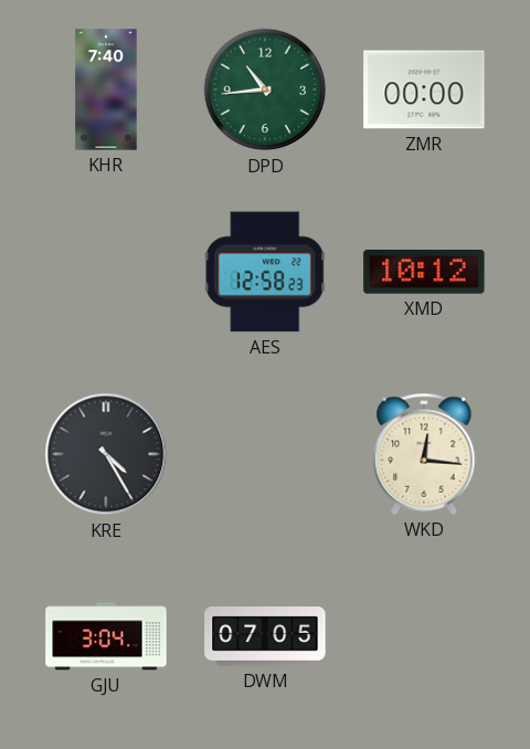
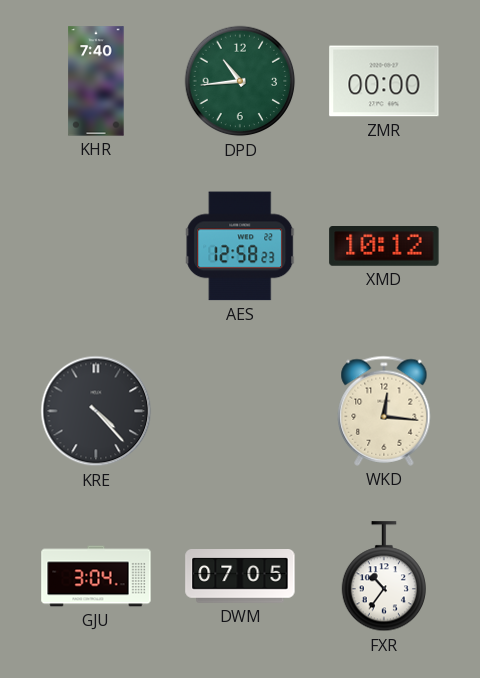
KRE: 4:25 -> 4:23 (96, 411)
FXR: none -> 10:36 (383, 577)
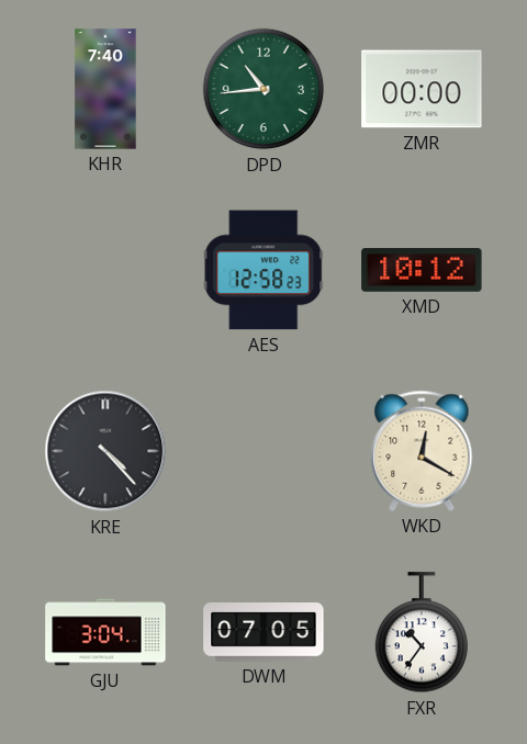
WKD: 12:16 -> 12:20 (422, 451)
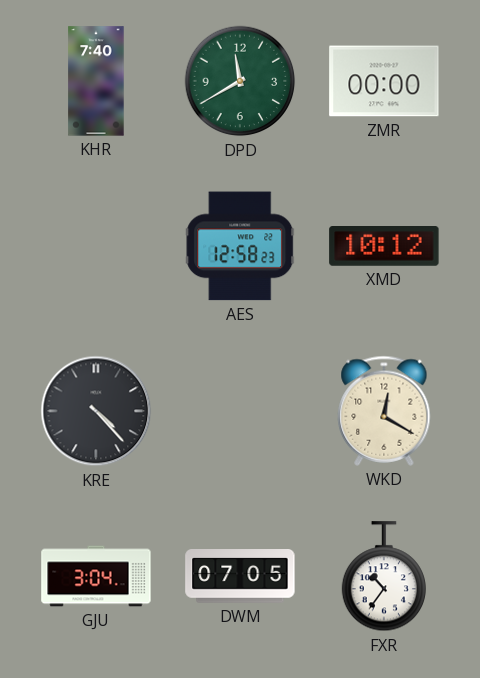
DPD: 10:44 -> 11:40 (240, 81)
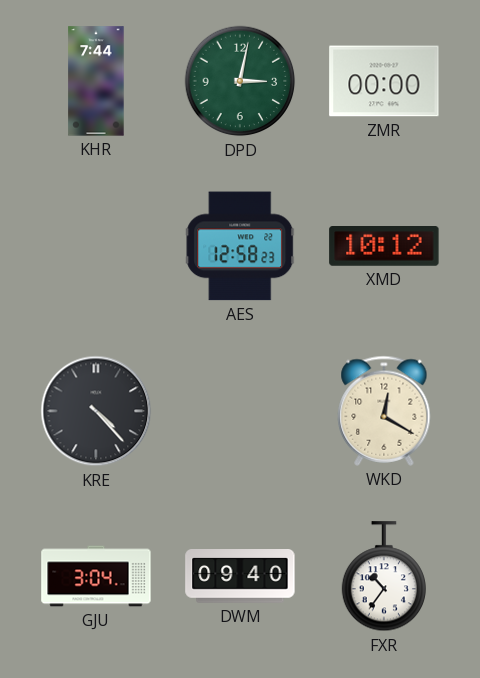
KHR: 7:40 -> 7:44 (96, 81)
DPD: 11:40 -> 3:02 (240, 81)
DWM: 07:05 -> 09:40 (240, 577)
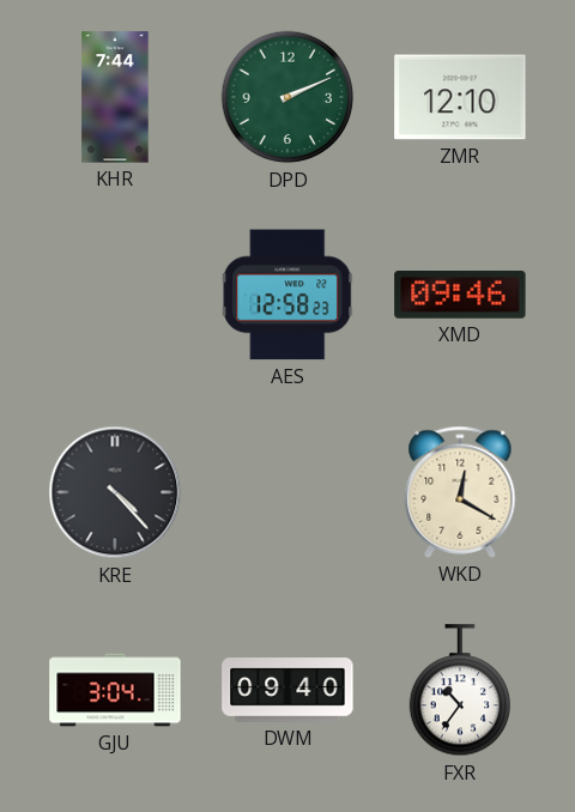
DPD: 3:02 -> 2:11 (287, 97)
ZMR: 00:00 -> 12:10 (460, 97)
XMD: 10:12 -> 09:46 (460, 296)
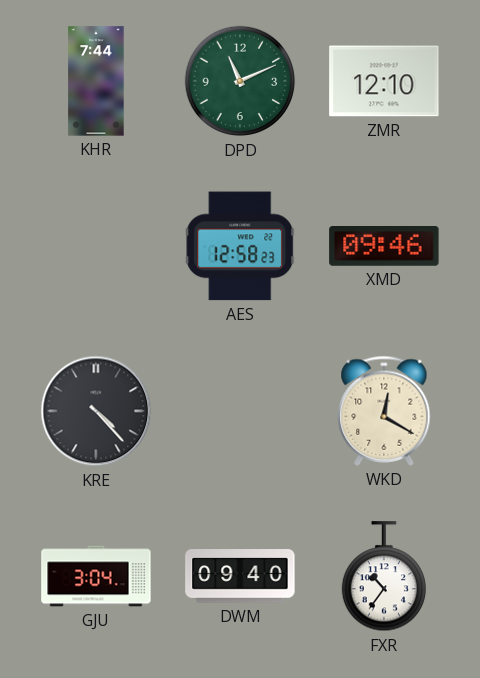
DPD: 2:11 -> 11:11 (240, 81)
